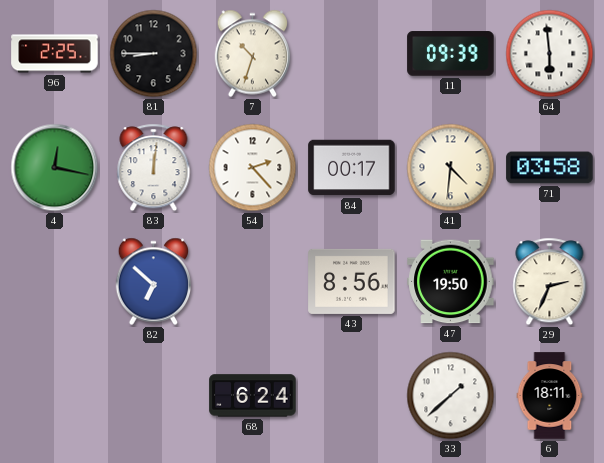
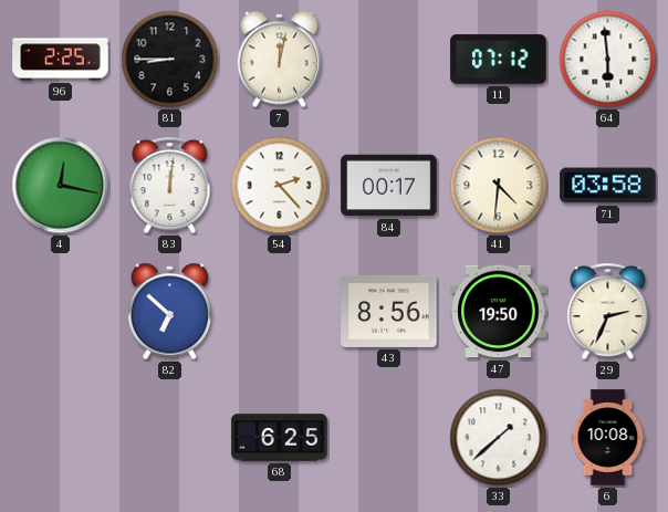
7: 10:33 -> 12:02 (280, 60)
11: 09:39 -> 07:12 (499, 60)
68: 6:24 -> 6:25 (280, 438)
6: 18:11 -> 10:08 (608, 438)
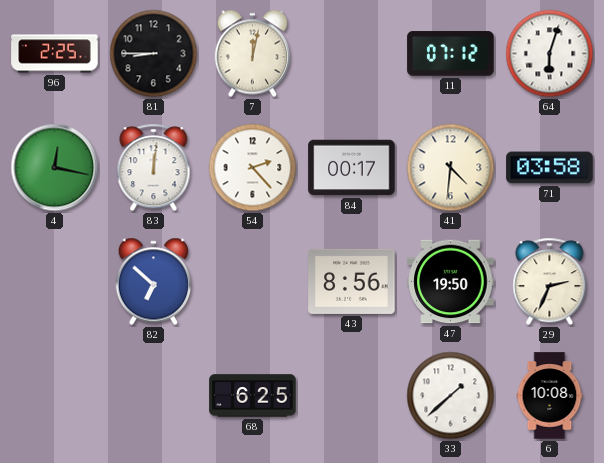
64: 5:59 -> 6:03 (550, 54)
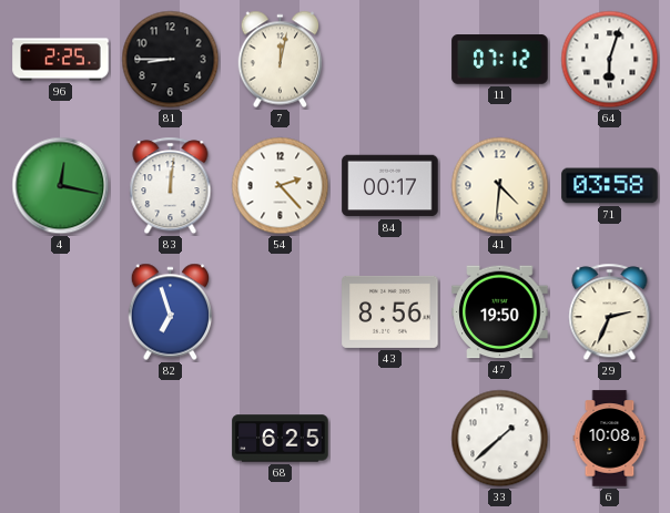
82: 6:52 -> 6:57 (171, 312)
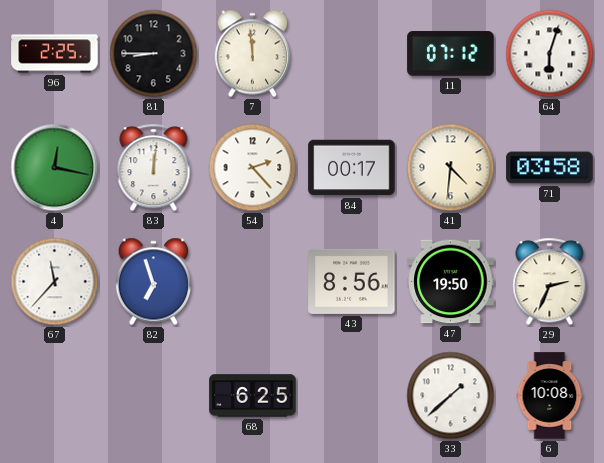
7: 12:02 -> 11:59 (253, 54)
67: none -> 11:37 (55, 282)
